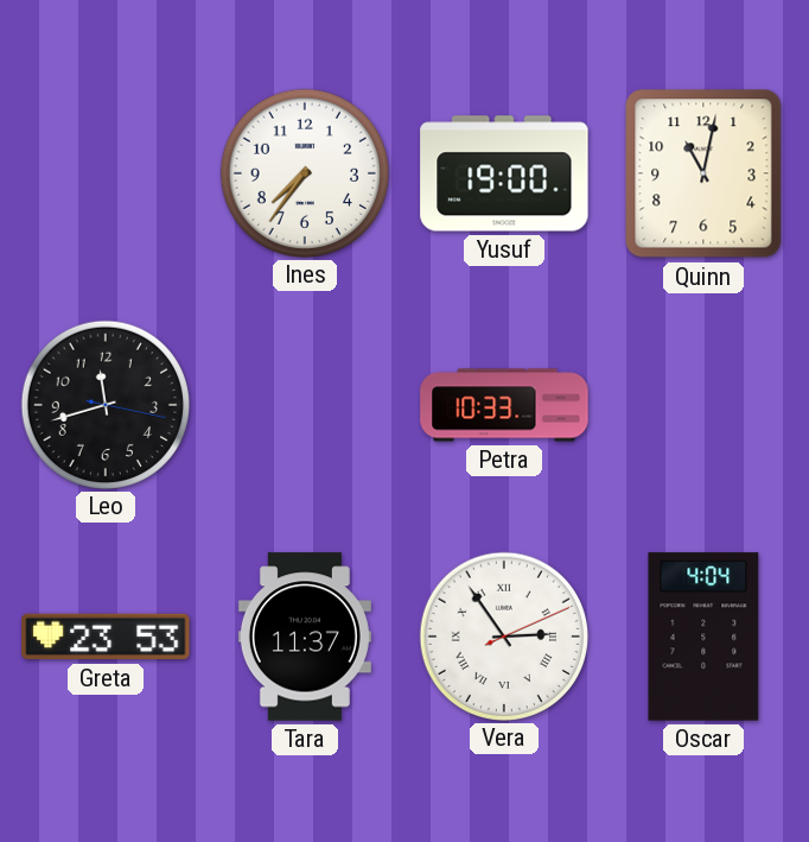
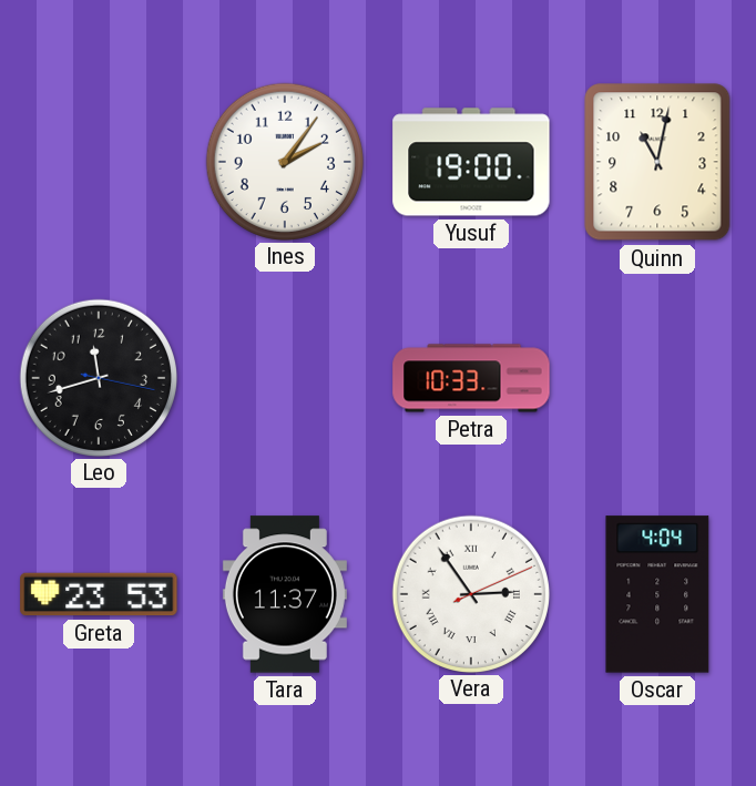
Ines: 7:36 -> 2:06 (284, 161)
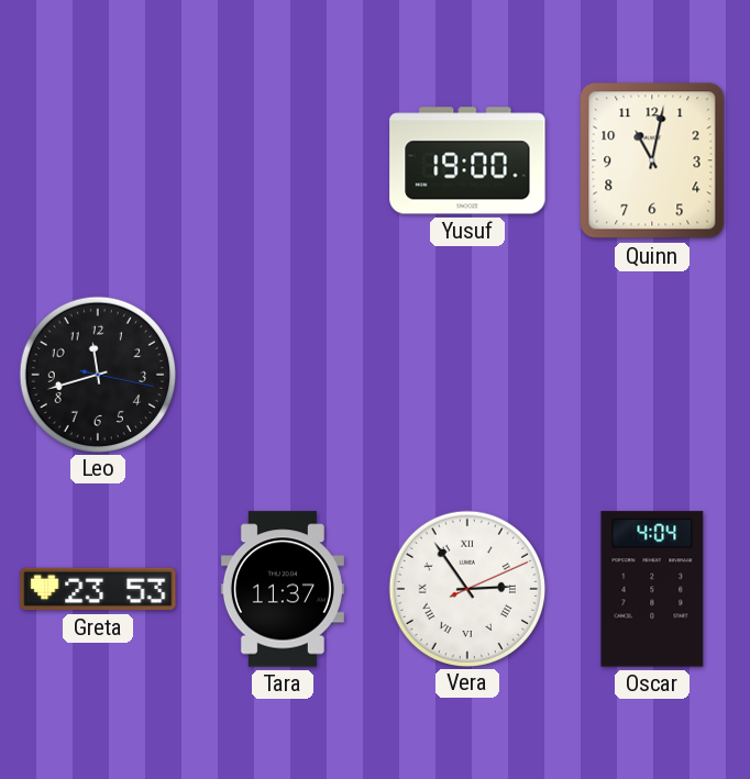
Ines: 2:06 -> none (284, 161)
Petra: 10:33 -> none (471, 378)
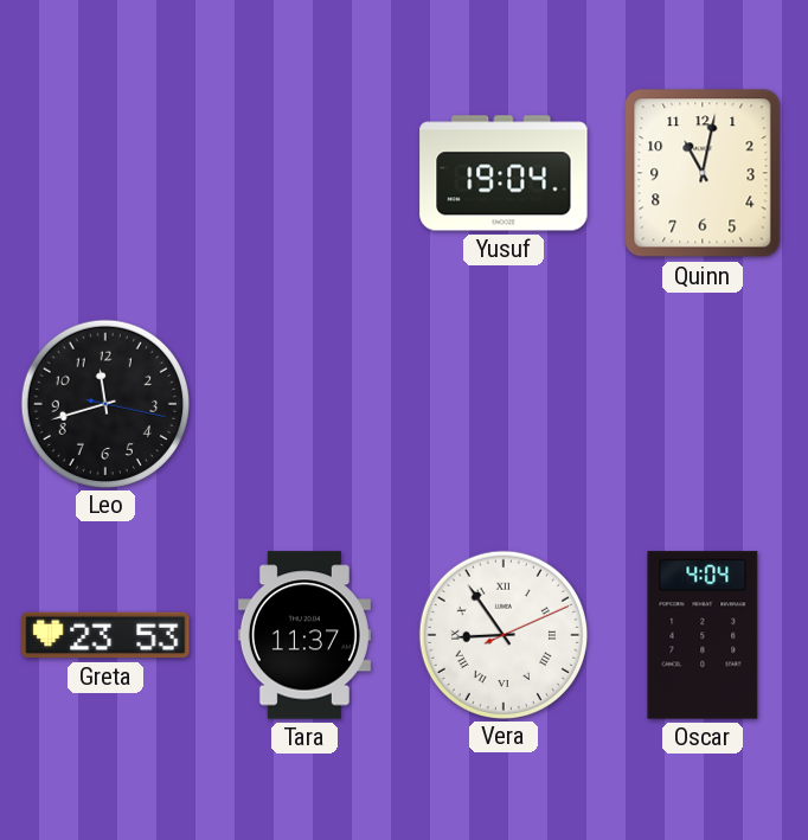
Yusuf: 19:00 -> 19:04 (504, 173)
Vera: 2:54 -> 8:54 (502, 634)
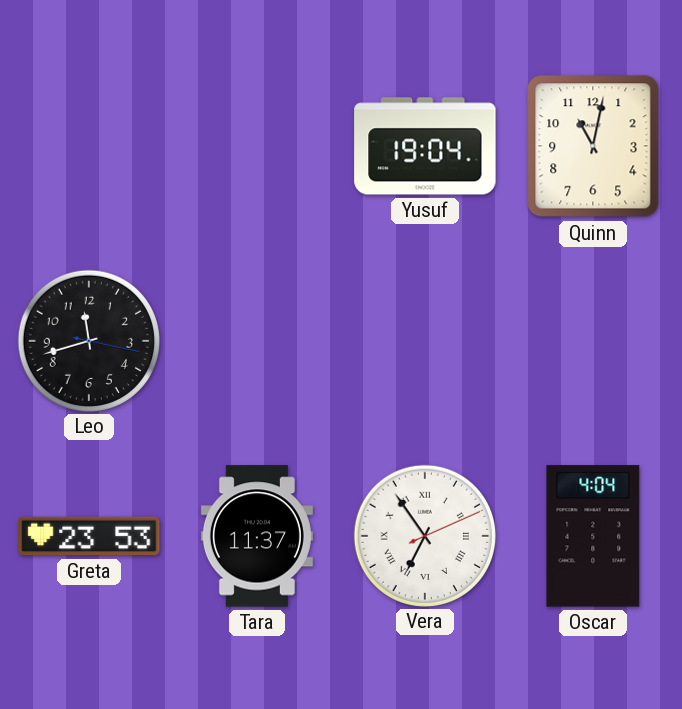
Vera: 8:54 -> 6:54 (424, 535)
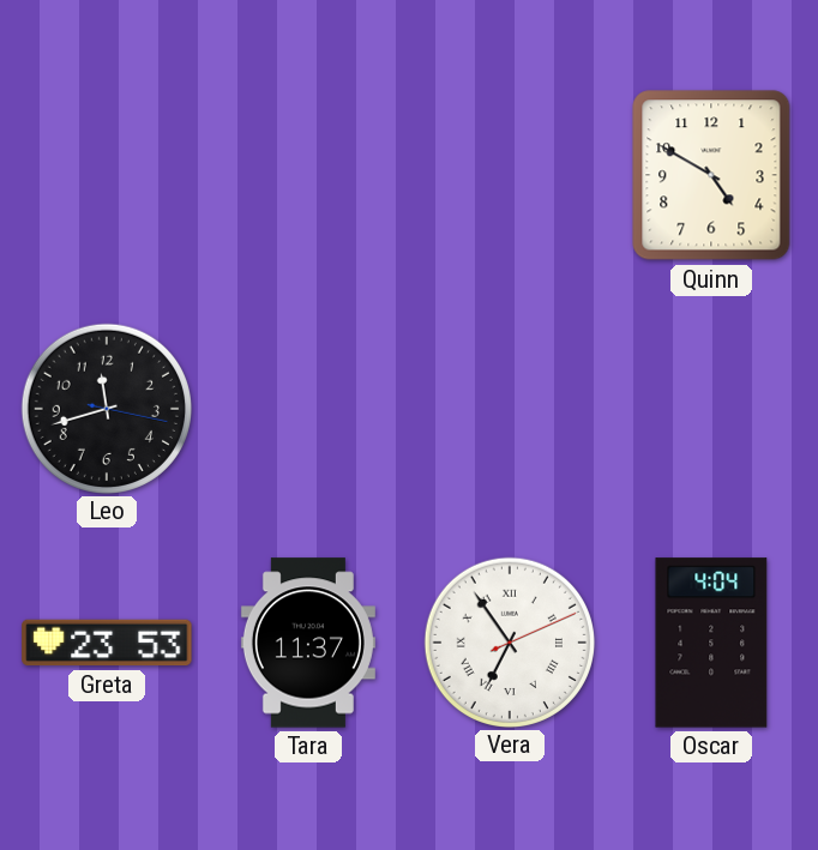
Yusuf: 19:04 -> none (425, 146)
Quinn: 11:02 -> 4:50 (711, 175)
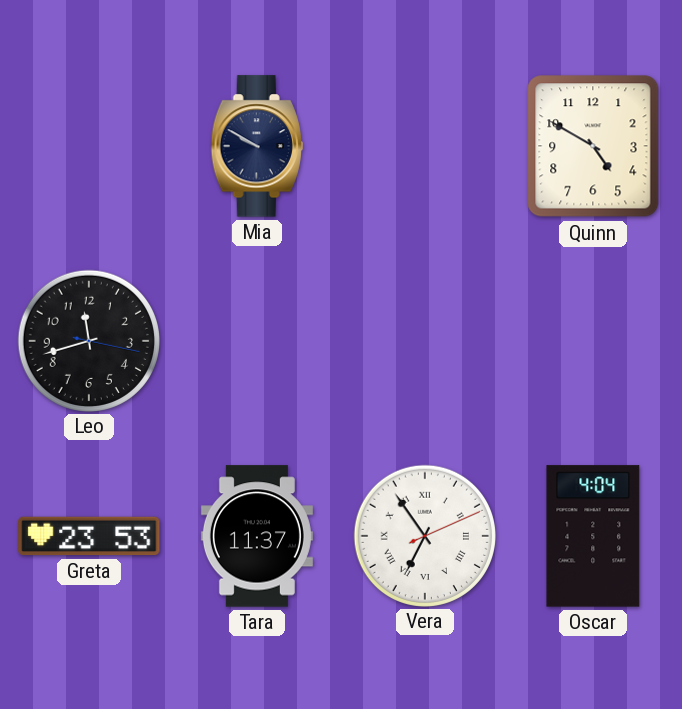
Mia: none -> 9:50 (257, 146)
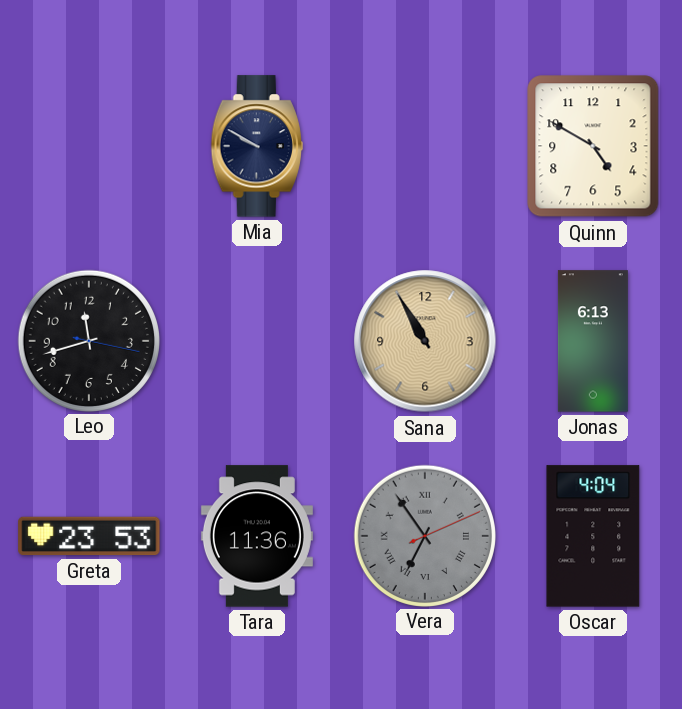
Sana: none -> 10:55 (425, 341)
Jonas: none -> 6:13 (593, 341)
Tara: 11:37 -> 11:36 (257, 536)
Vera dial: white -> grey (424, 535)
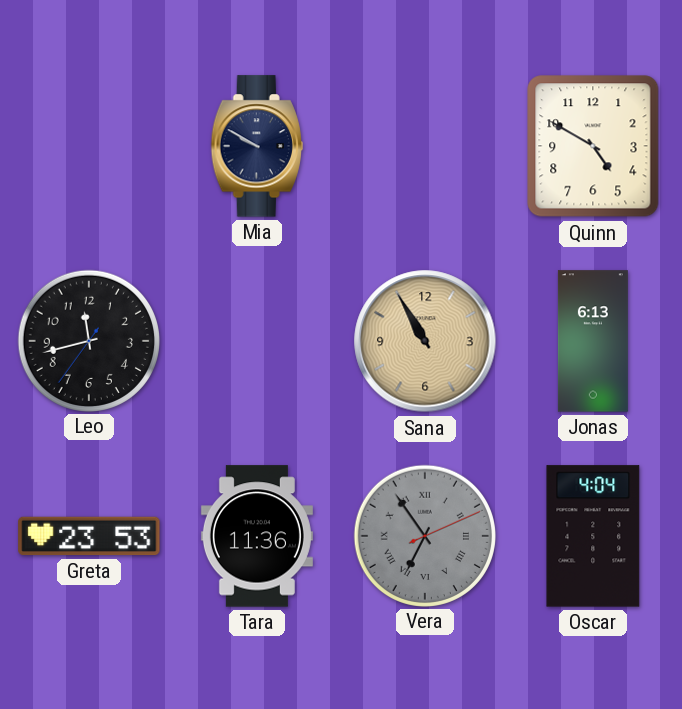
Leo: 11:42:17 -> 11:42:36 (88, 340)
